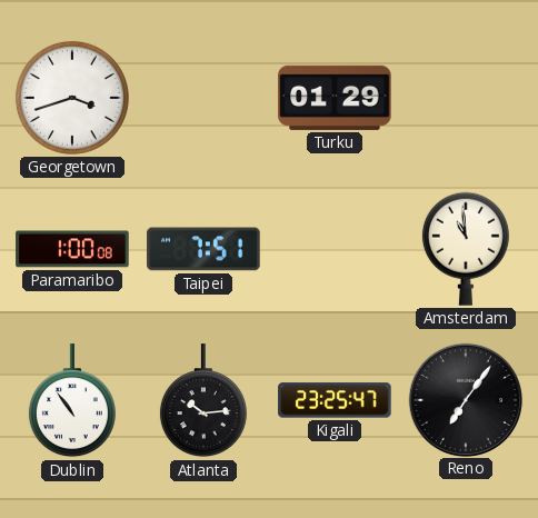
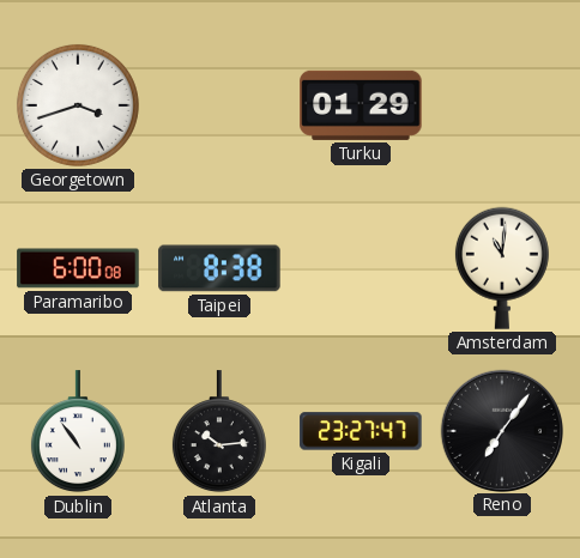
Paramaribo: 1:00 -> 6:00 (78, 268)
Taipei: 7:51 -> 8:38 (219, 268)
Amsterdam: 10:59 -> 11:01 (502, 268)
Kigali: 23:25 -> 23:27 (361, 431)
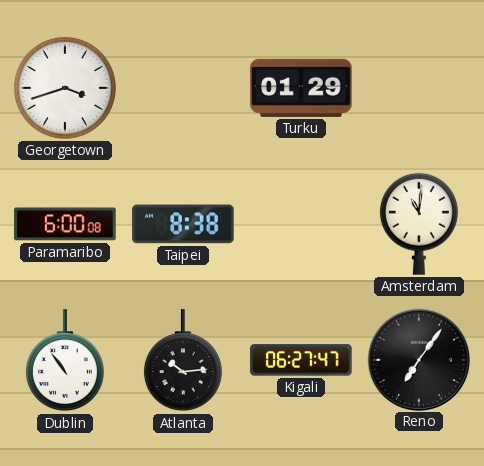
Kigali: 23:27 -> 06:27 (301, 360)
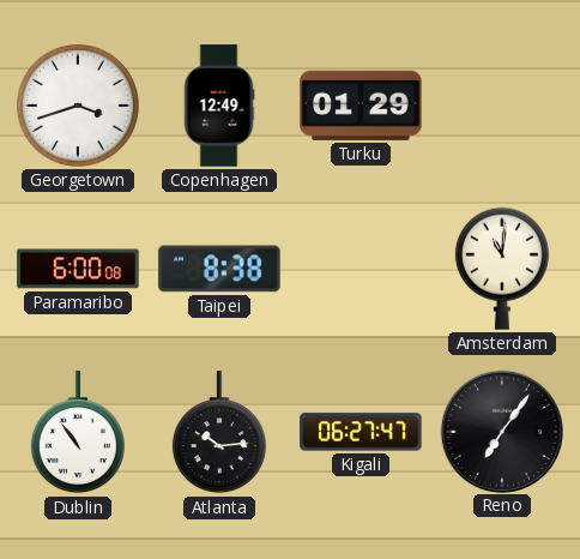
Copenhagen: none -> 12:49 (219, 106)
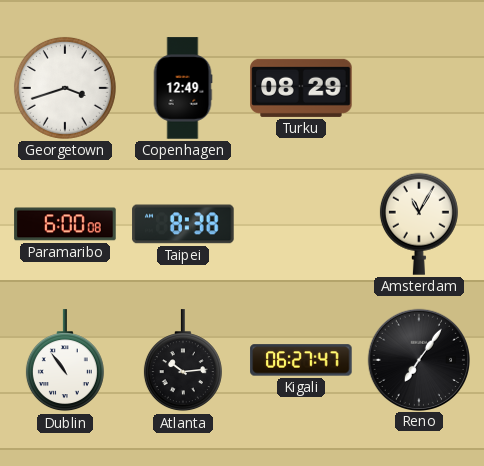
Turku: 01:29 -> 08:29 (301, 88)
Amsterdam: 11:01 -> 11:05 (419, 224)
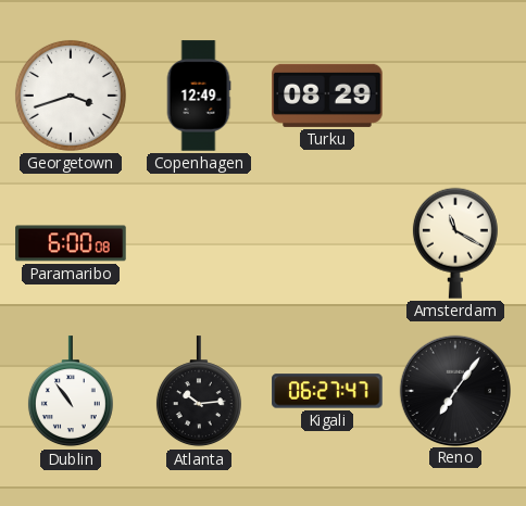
Taipei: 8:38 -> none (183, 224)
Amsterdam: 11:05 -> 11:20 (455, 243)
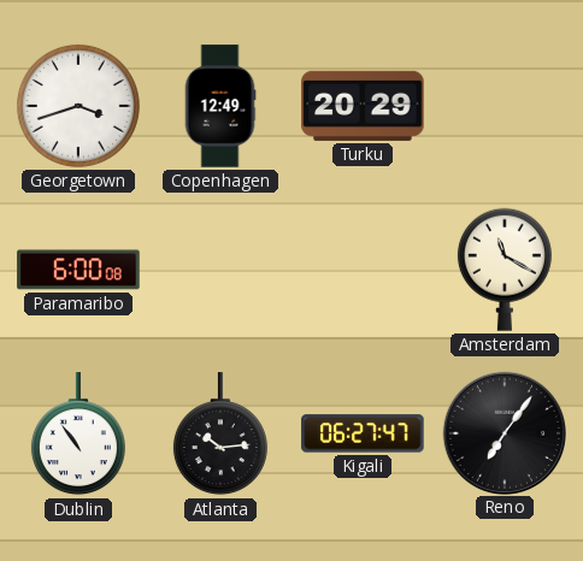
Turku: 08:29 -> 20:29 (363, 106)
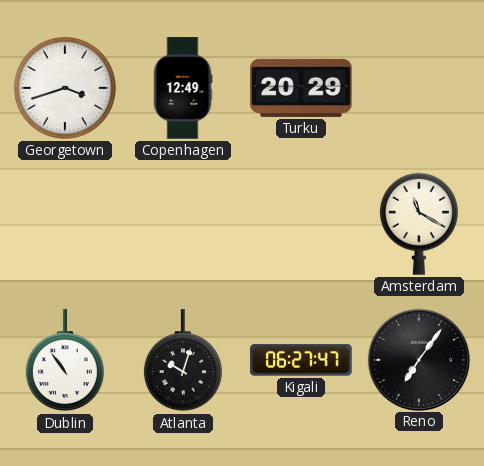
Paramaribo: 6:00 -> none (78, 270)
Atlanta: 10:14 -> 10:03 (183, 361)
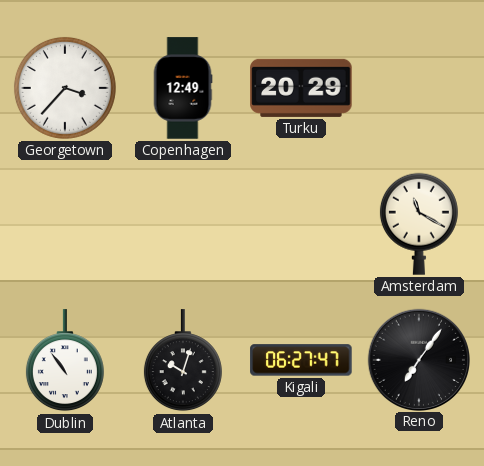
Georgetown: 3:42 -> 3:37 (65, 88)
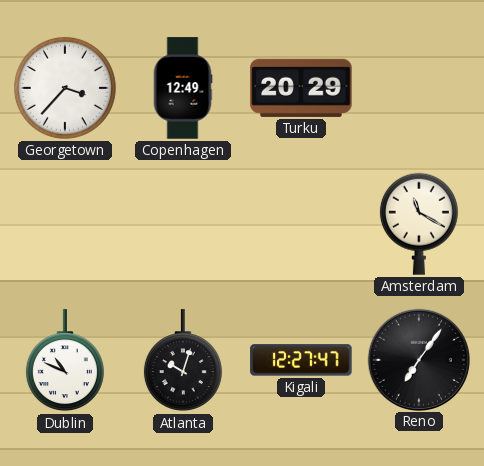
Dublin: 10:54 -> 10:49 (65, 361)
Kigali: 06:27 -> 12:27 (301, 360)
